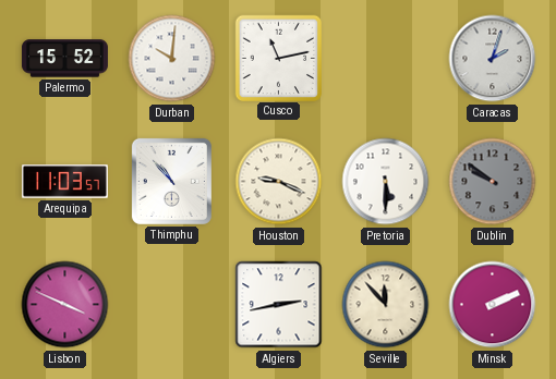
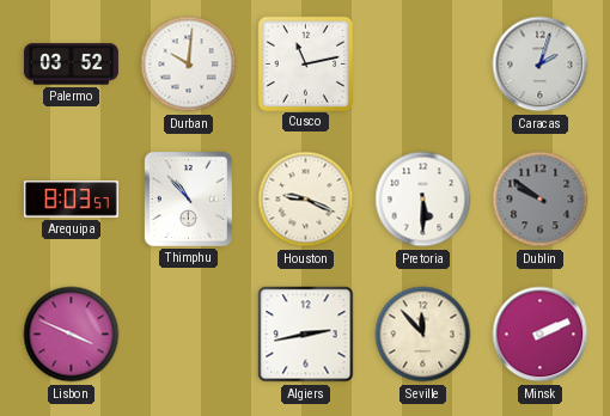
Palermo: 15:52 -> 03:52 (71, 65)
Arequipa: 11:03 -> 8:03 (71, 200)
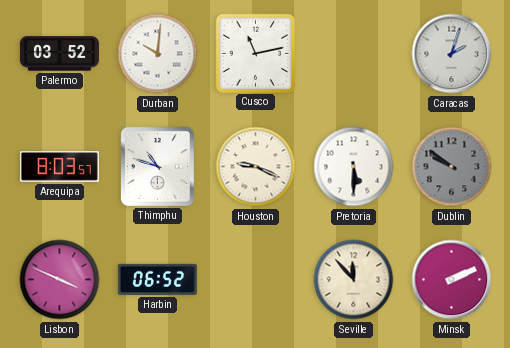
Thimphu: 10:53 -> 10:48 (157, 166)
Harbin: none -> 06:52 (157, 279)
Algiers: 2:43 -> none (306, 335)
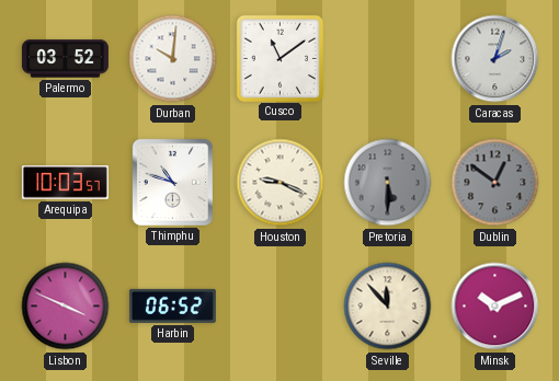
Cusco: 11:13 -> 11:09 (279, 58)
Arequipa: 8:03 -> 10:03 (65, 183)
Pretoria dial: white -> grey (388, 183)
Dublin: 9:51 -> 12:51 (495, 183)
Minsk: 2:11 -> 10:11 (495, 307)
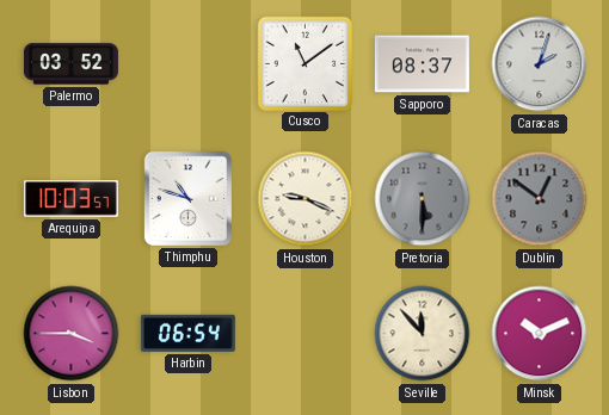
Durban: 10:01 -> none (173, 59)
Sapporo: none -> 08:37 (422, 64)
Lisbon: 3:49 -> 3:45 (72, 334)
Harbin: 06:52 -> 06:54 (187, 333)
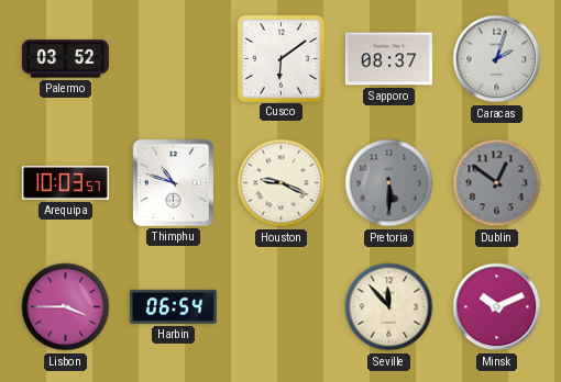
Cusco: 11:09 -> 6:09 (280, 58)
